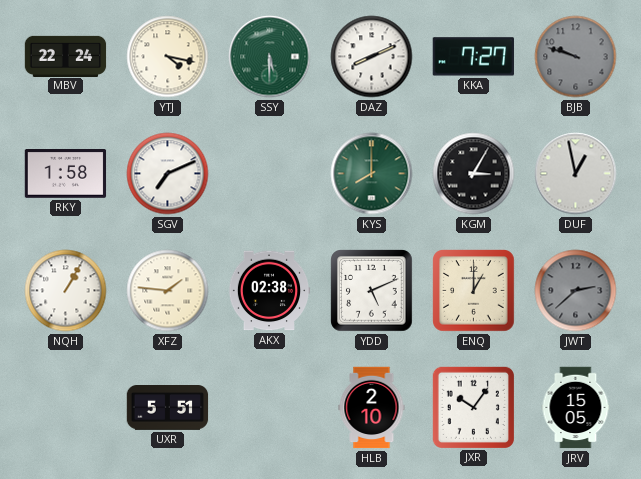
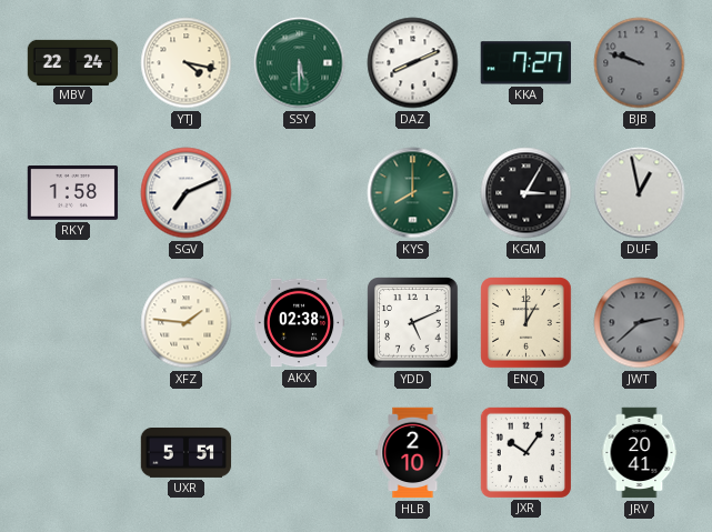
NQH: 1:05 -> none (66, 291)
JRV: 15:05 -> 20:41 (640, 453)
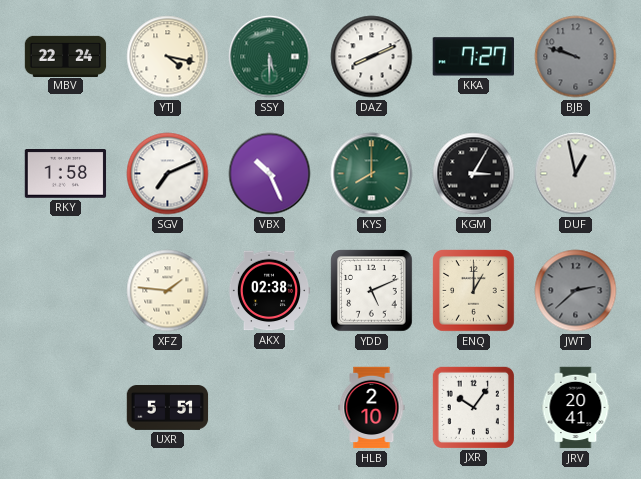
VBX: none -> 10:26 (270, 174)
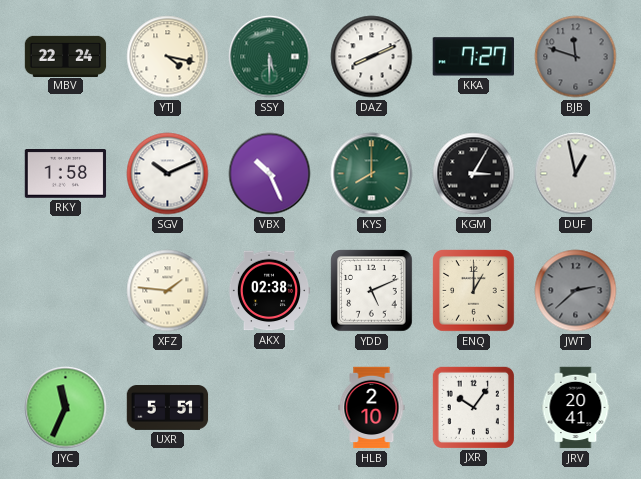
BJB: 9:48 -> 11:48 (576, 57)
SGV: 7:11 -> 10:11 (168, 174)
JYC: none -> 11:34 (66, 408)
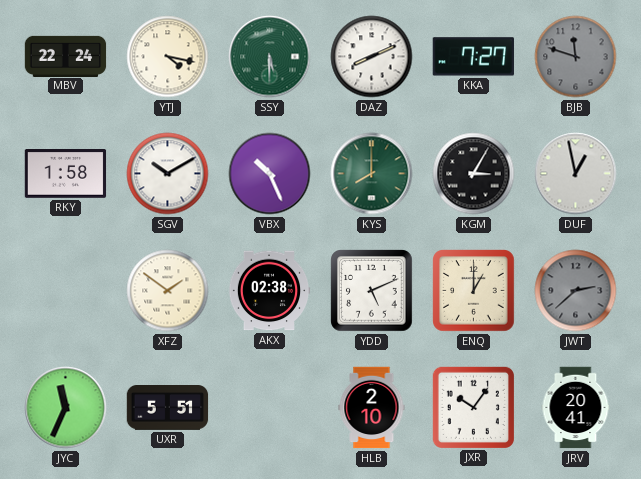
SGV: 10:11 -> 10:10 (168, 174)
XFZ: 1:46 -> 1:51 (168, 291)
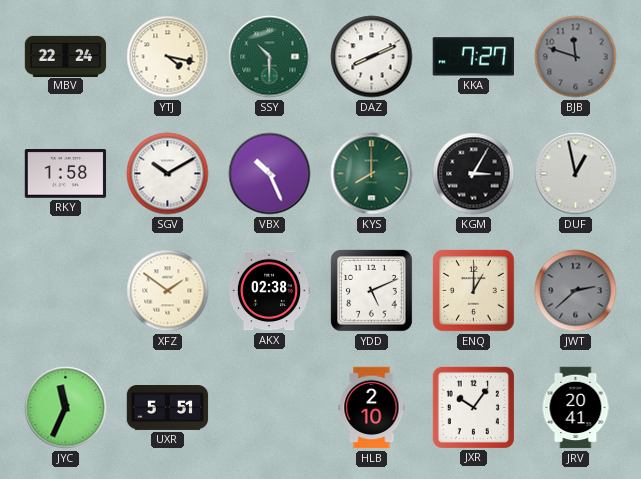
SSY: 5:30 -> 10:30 (270, 57)
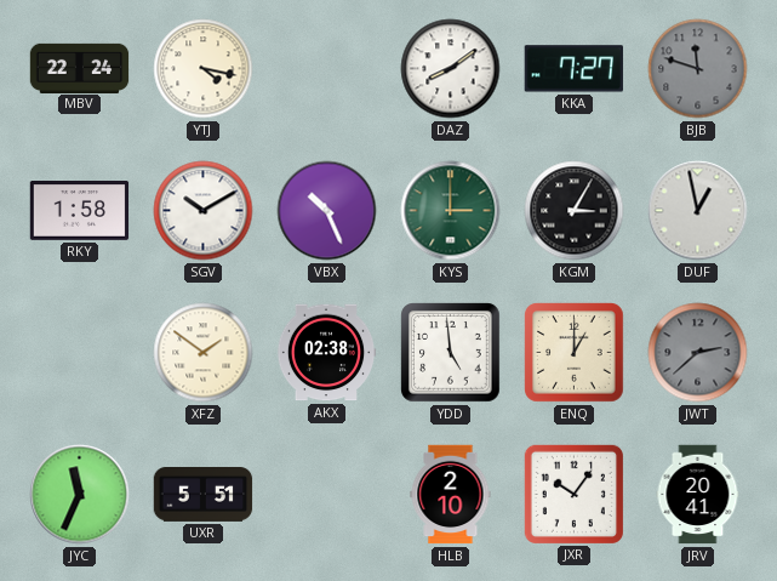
SSY: 10:30 -> none (270, 57)
DAZ: 8:11 -> 8:09 (451, 69)
KYS: 8:00 -> 3:00 (451, 211)
YDD: 5:11 -> 4:59 (451, 353)
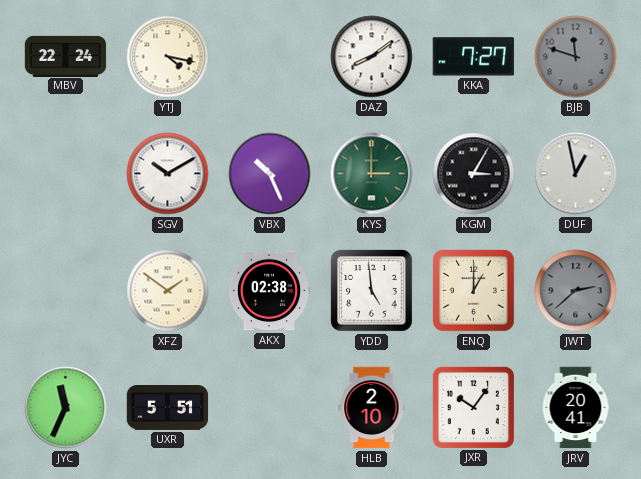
RKY: 1:58 -> none (80, 211)
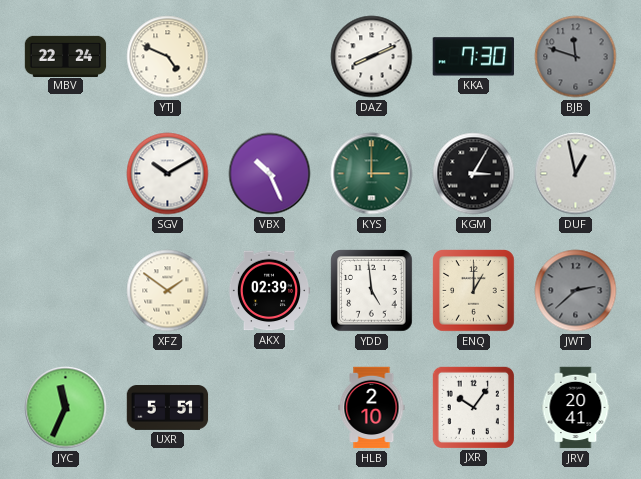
YTJ: 4:17 -> 4:49 (168, 57)
DAZ: 8:09 -> 8:11 (372, 57)
KKA: 7:27 -> 7:30 (473, 57)
AKX: 02:38 -> 02:39 (269, 291)
